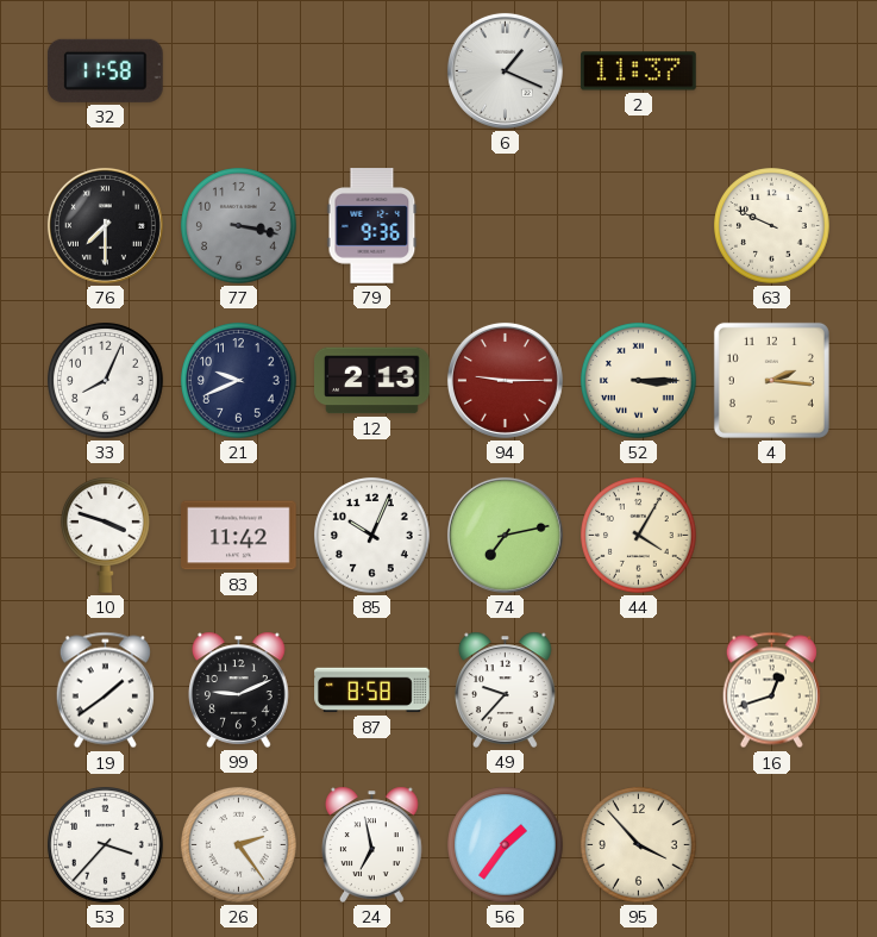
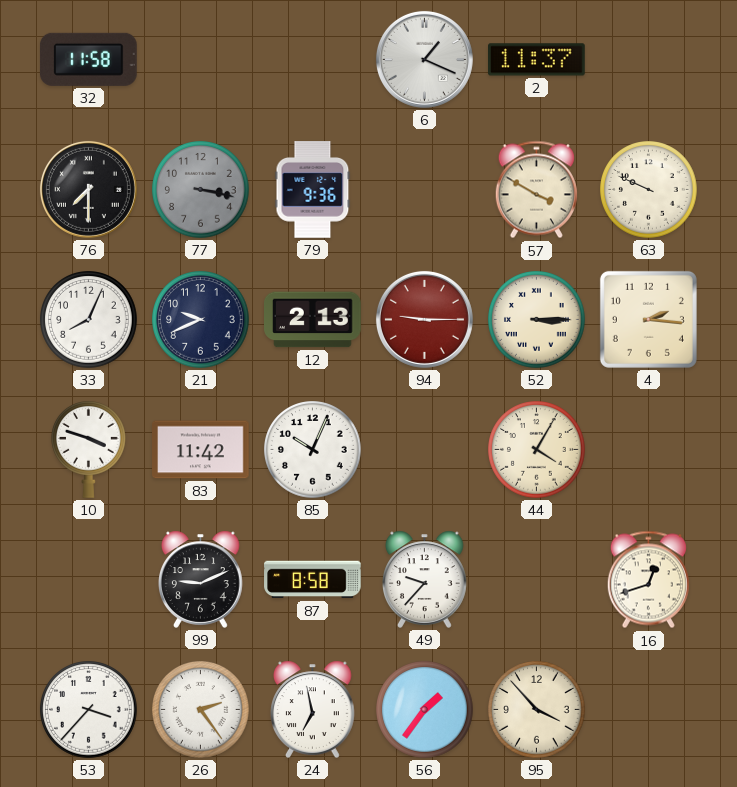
57: none -> 3:50 (536, 190)
74: 7:13 -> none (505, 535)
19: 1:39 -> none (105, 691)
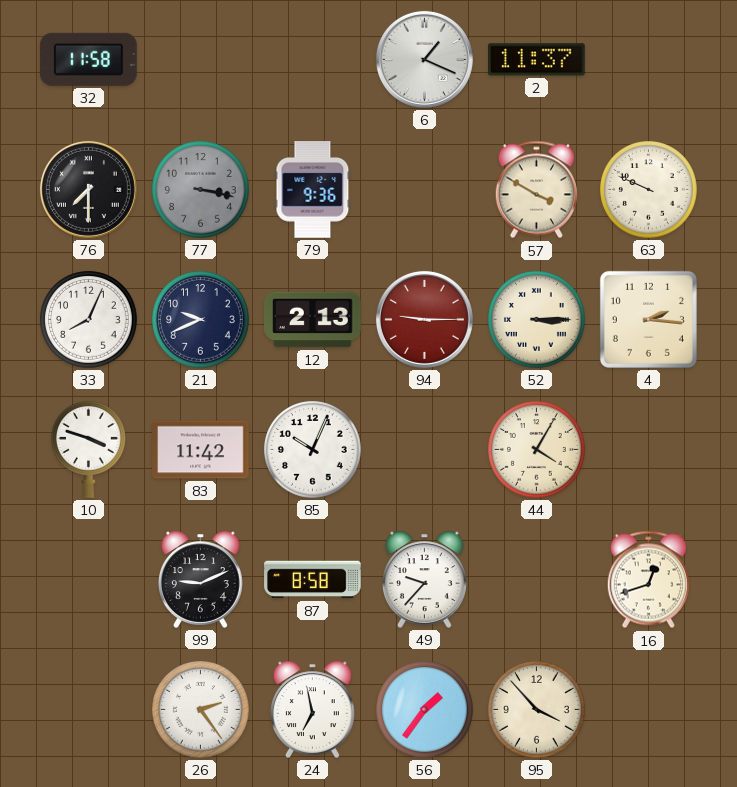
53: 3:37 -> none (89, 710)
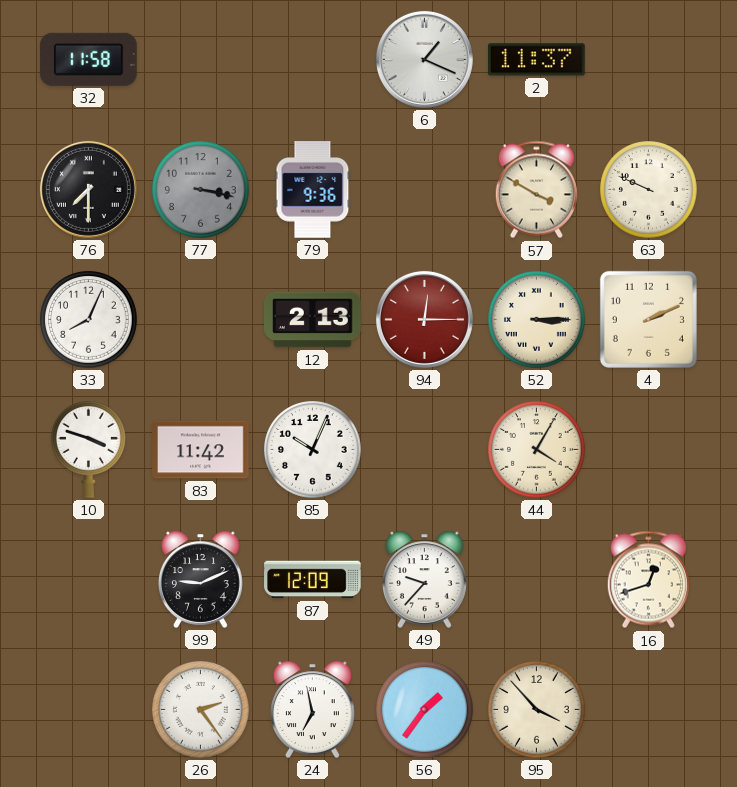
21: 9:41 -> none (201, 320)
94: 9:15 -> 12:15 (424, 319)
4: 2:16 -> 2:11 (648, 319)
87: 8:58 -> 12:09 (313, 580)
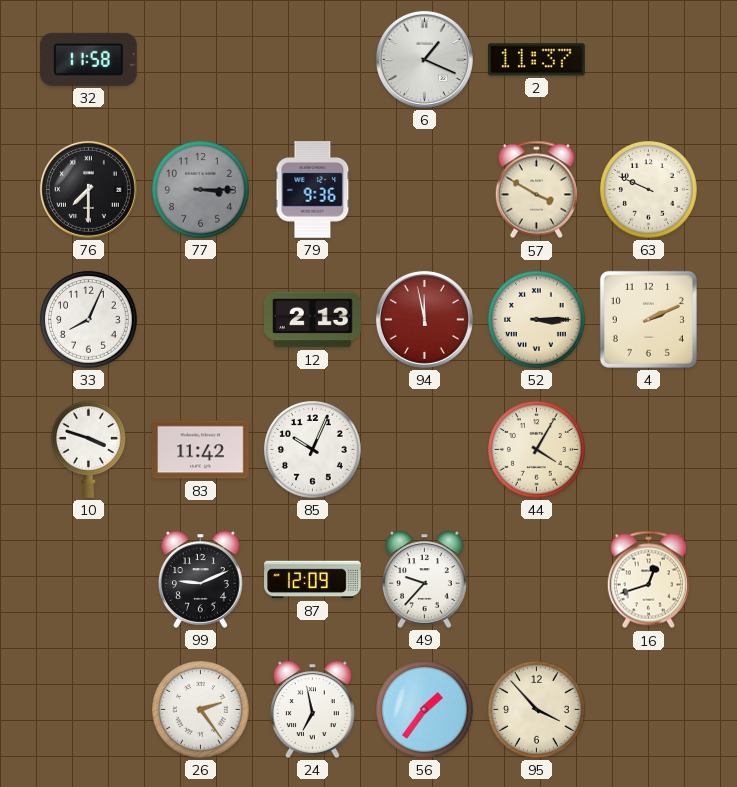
77: 3:17 -> 3:15 (201, 190)
94: 12:15 -> 11:58 (424, 319)
